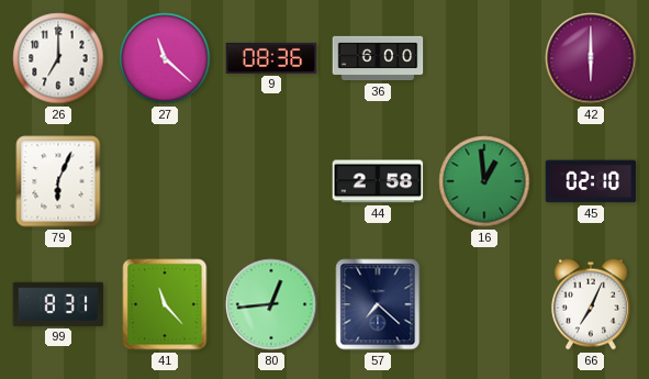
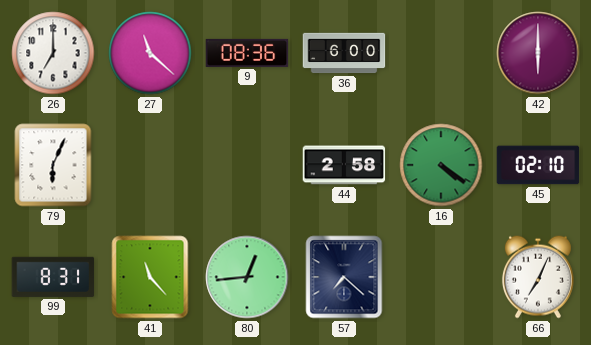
16: 12:59 -> 4:21 (441, 165)
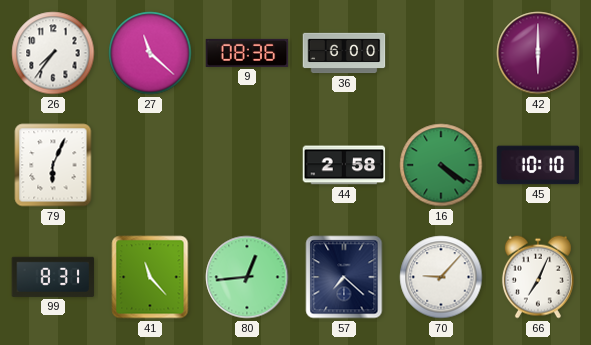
26: 7:00 -> 7:36 (53, 53)
45: 02:10 -> 10:10 (538, 165)
70: none -> 9:07 (441, 277)
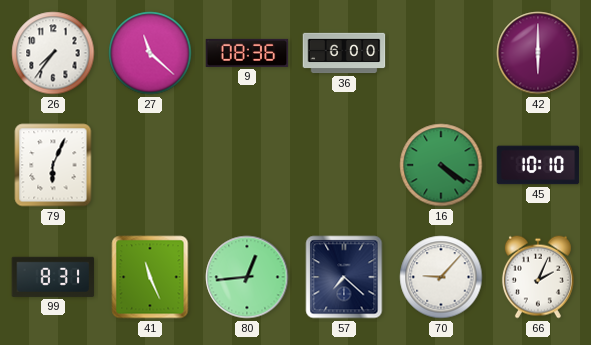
44: 2:58 -> none (344, 165)
41: 11:23 -> 11:26 (150, 277)
66: 7:04 -> 2:04 (538, 277)
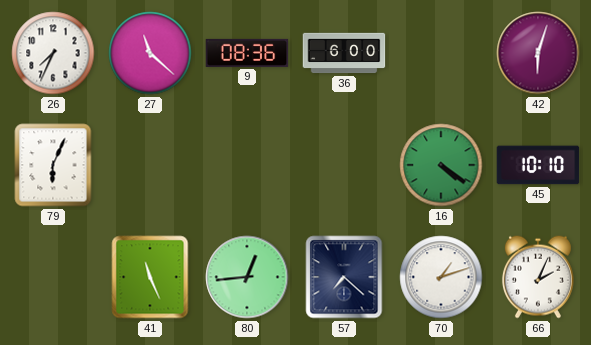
26: 7:36 -> 7:34 (53, 53)
42: 6:00 -> 6:03 (538, 53)
99: 8:31 -> none (53, 277)
70: 9:07 -> 1:12 (441, 277)
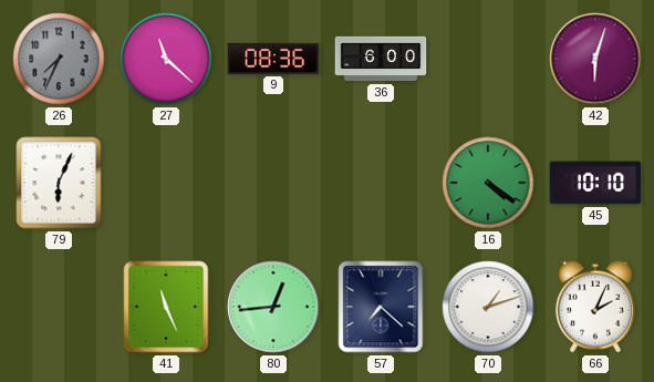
26 dial: white -> grey (59, 59)
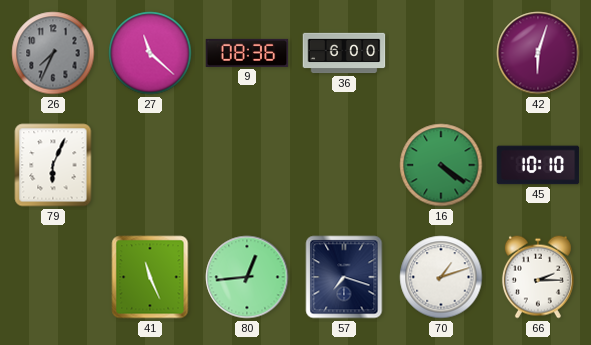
57: 7:22 -> 7:18 (344, 277)
66: 2:04 -> 2:15 (538, 277)
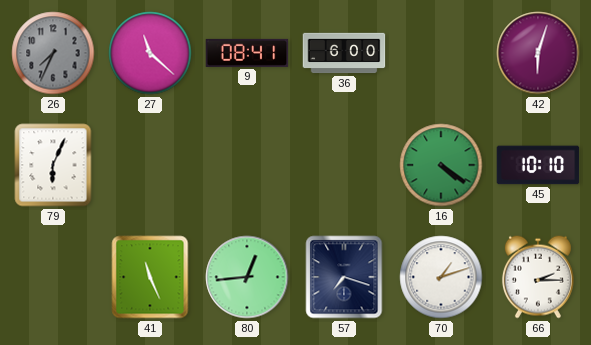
9: 08:36 -> 08:41 (247, 53)
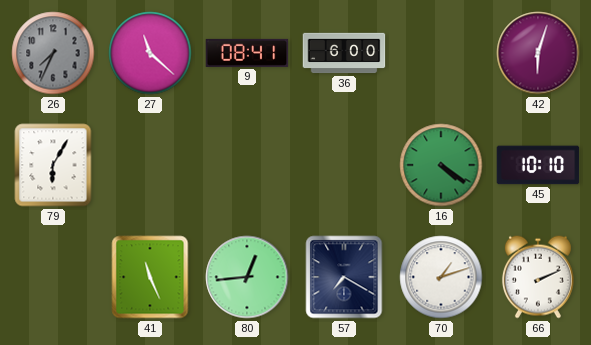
79: 6:04 -> 6:05 (53, 165)
57: 7:18 -> 7:20 (344, 277)
66: 2:15 -> 2:11 (538, 277)
